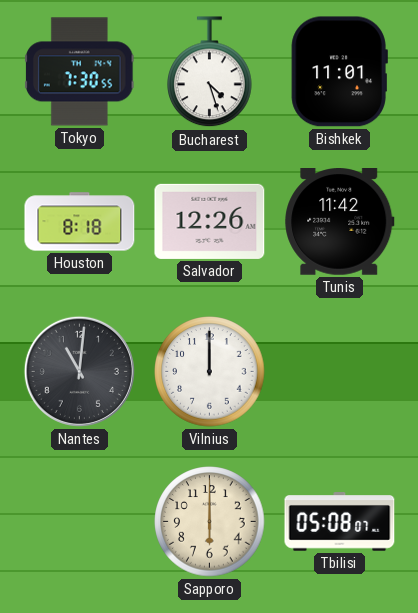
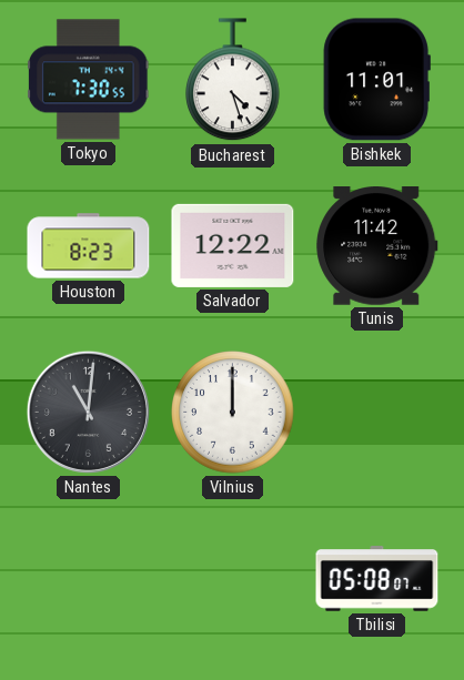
Houston: 8:18 -> 8:23 (89, 246)
Salvador: 12:26 -> 12:22 (233, 245)
Sapporo: 6:00 -> none (210, 522)
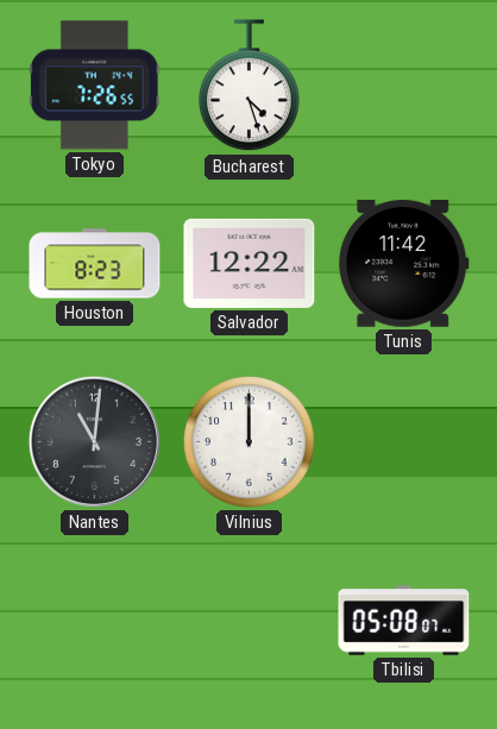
Tokyo: 7:30 -> 7:26 (95, 86)
Bishkek: 11:01 -> none (376, 80)
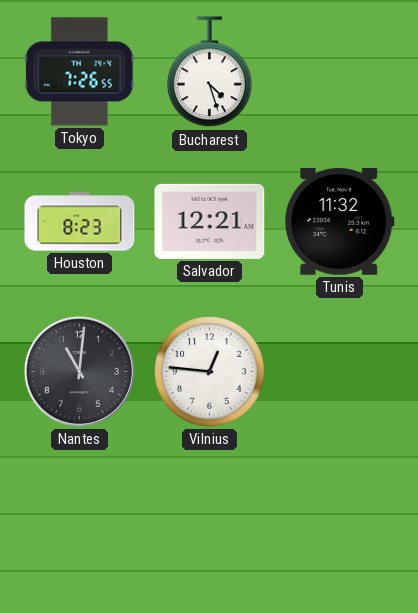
Salvador: 12:22 -> 12:21 (210, 221)
Tunis: 11:42 -> 11:32 (340, 222)
Vilnius: 12:00 -> 12:46 (210, 372)
Tbilisi: 05:08 -> none (404, 621)
